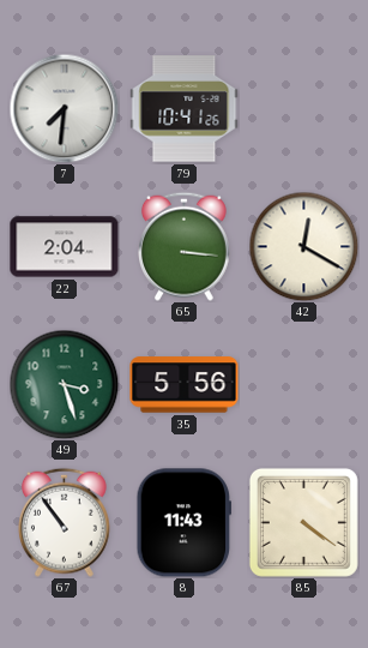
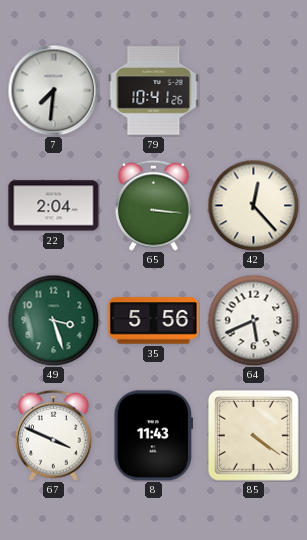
42: 12:20 -> 12:23 (253, 205)
64: none -> 5:41 (253, 320)
67: 10:54 -> 3:49 (54, 435)
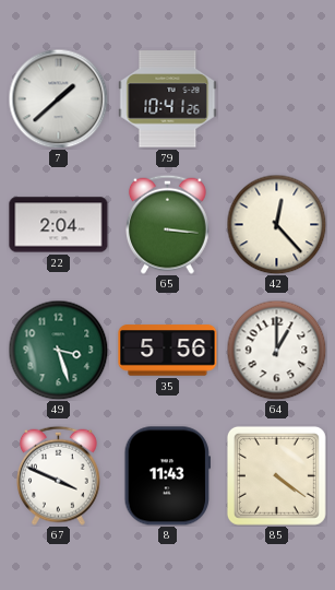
7: 7:31 -> 1:38 (58, 98)
64: 5:41 -> 1:00 (276, 350)
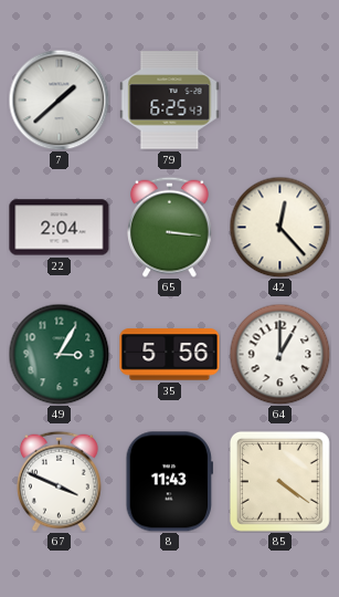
79: 10:41 -> 6:25 (170, 101)
49: 3:27 -> 3:05 (59, 354)
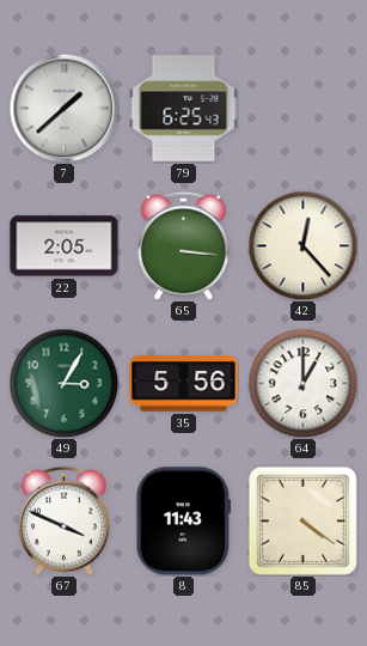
22: 2:04 -> 2:05 (65, 246)
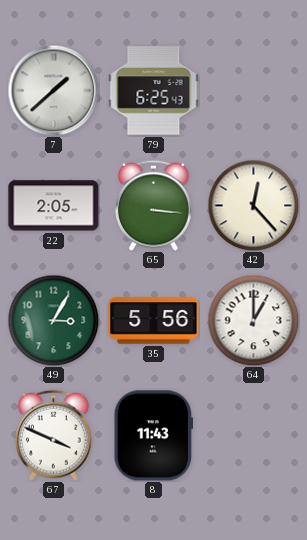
85: 4:21 -> none (302, 520)
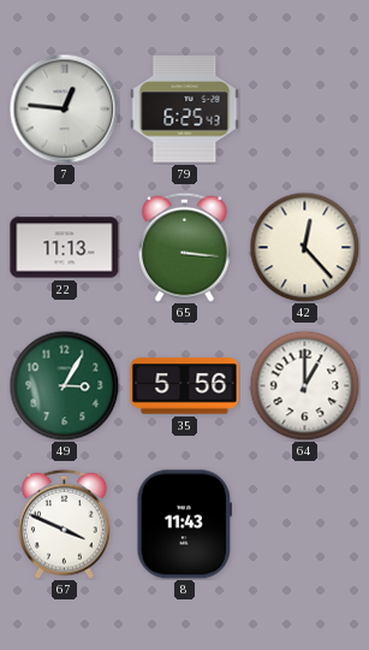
7: 1:38 -> 12:46 (64, 108)
22: 2:05 -> 11:13 (65, 248)
